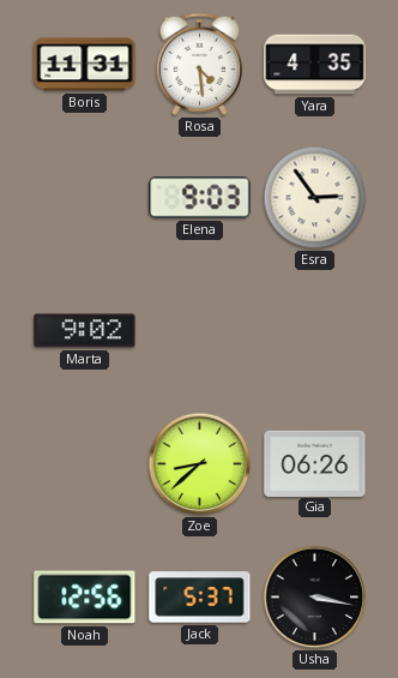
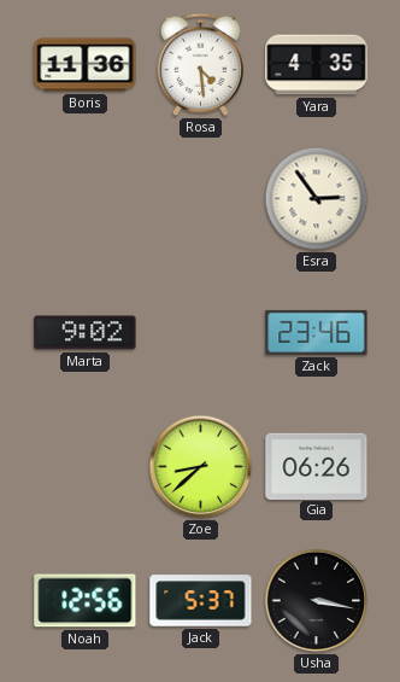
Boris: 11:31 -> 11:36 (86, 65)
Elena: 9:03 -> none (200, 198)
Zack: none -> 23:46 (317, 332)
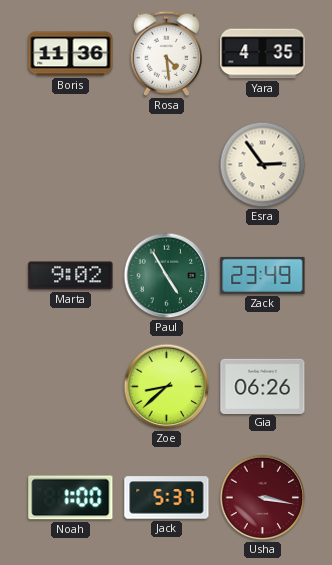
Paul: none -> 4:55 (167, 276)
Zack: 23:46 -> 23:49 (263, 275)
Noah: 12:56 -> 1:00 (71, 498)
Usha dial: black -> burgundy (263, 498)
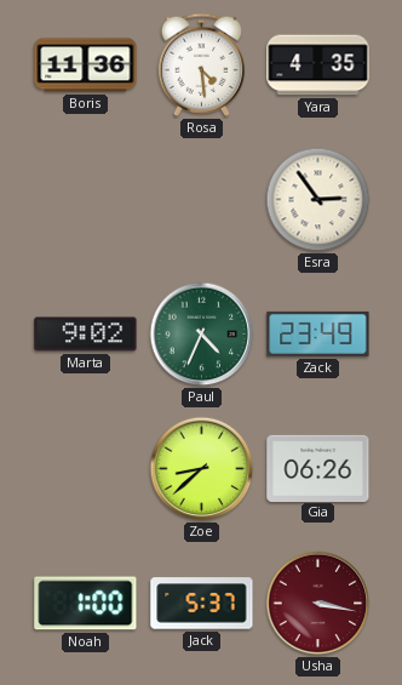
Paul: 4:55 -> 4:34 (202, 335)
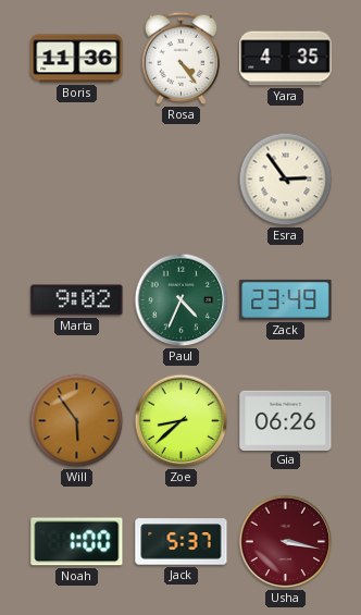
Rosa: 4:29 -> 4:24 (180, 58)
Will: none -> 5:54 (77, 421)
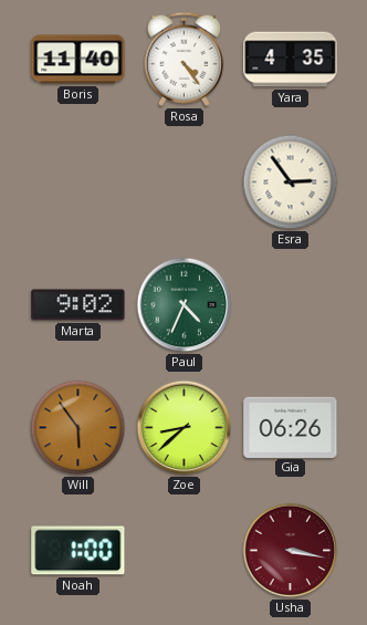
Boris: 11:36 -> 11:40 (78, 60)
Zack: 23:49 -> none (286, 299)
Jack: 5:37 -> none (182, 542)
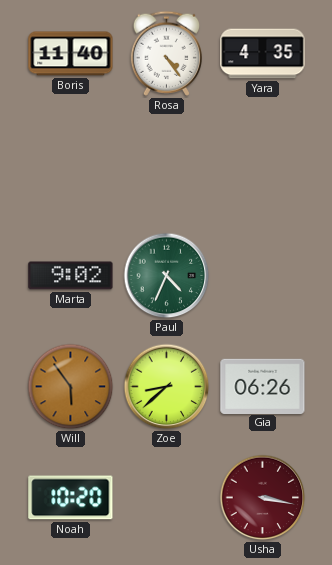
Esra: 2:54 -> none (291, 183)
Noah: 1:00 -> 10:20 (71, 498)
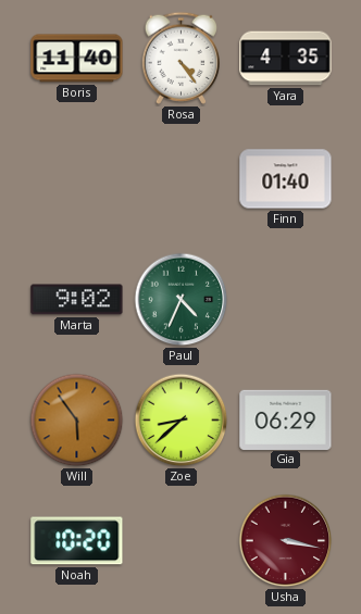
Finn: none -> 01:40 (286, 179)
Gia: 06:26 -> 06:29 (286, 419)
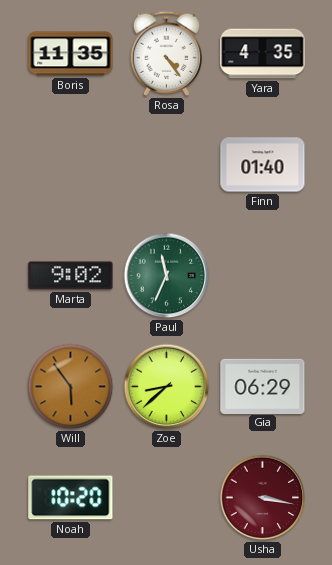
Boris: 11:40 -> 11:35 (71, 54)
Paul: 4:34 -> 11:34 (167, 276)
